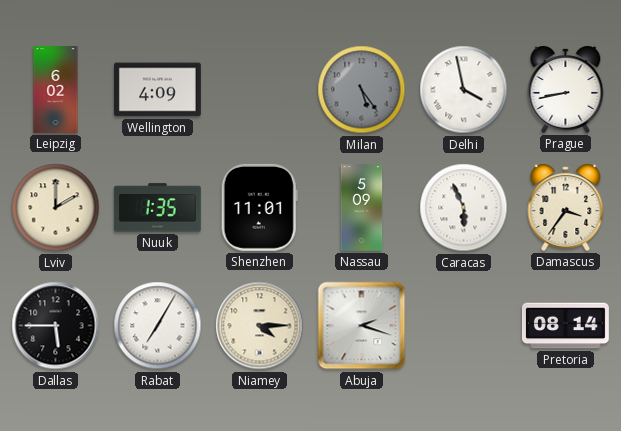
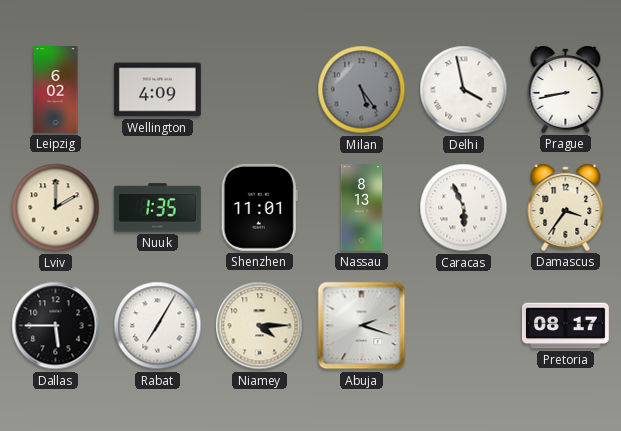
Nassau: 5:09 -> 8:13 (362, 208)
Pretoria: 08:14 -> 08:17 (566, 326)
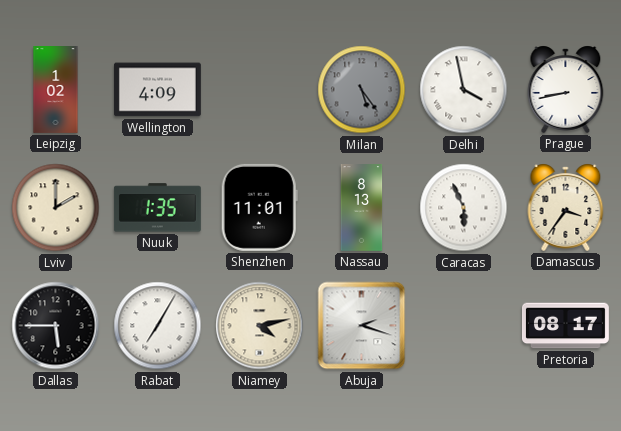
Leipzig: 6:02 -> 1:02 (56, 90)
Niamey: 4:15 -> 4:13 (260, 326)
